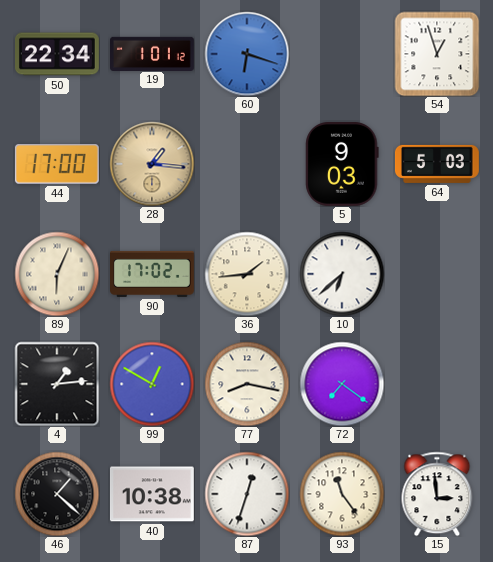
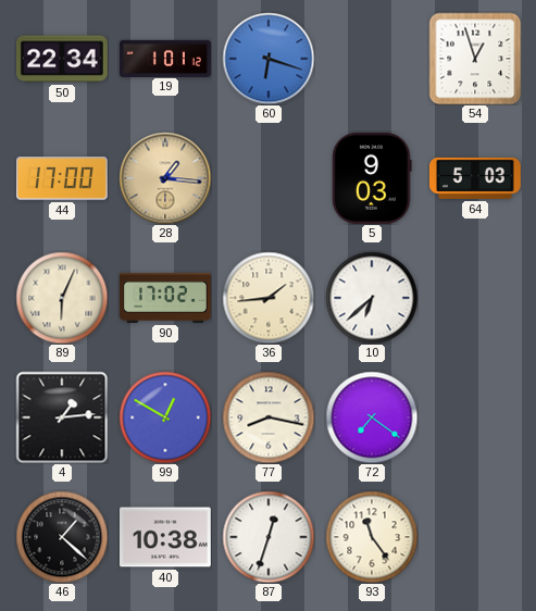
15: 2:59 -> none (437, 494)
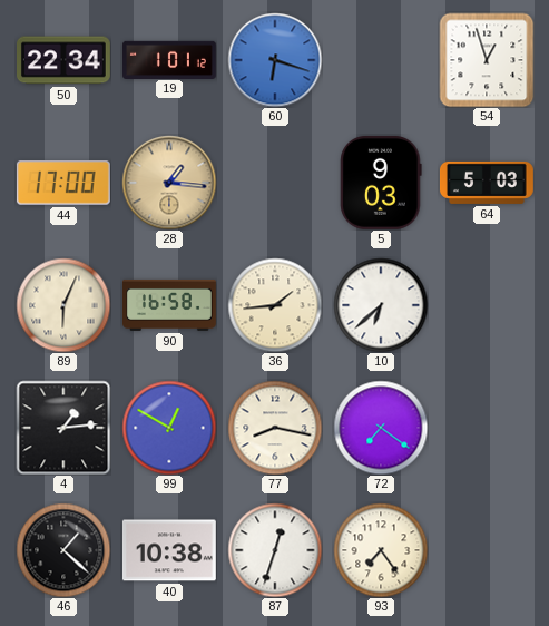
90: 17:02 -> 16:58 (170, 305)
93: 11:24 -> 7:24 (381, 550)
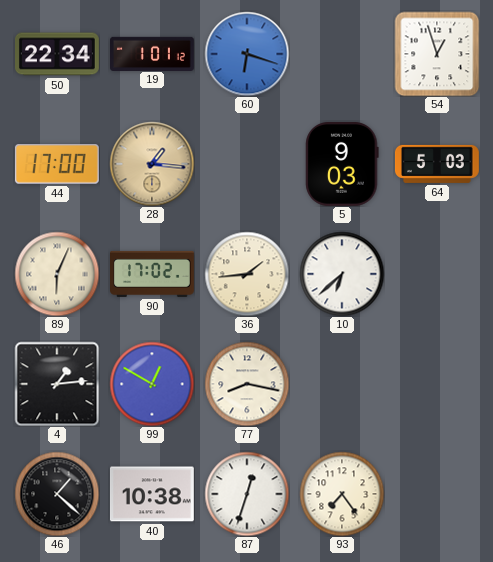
90: 16:58 -> 17:02 (153, 274)
72: 7:21 -> none (381, 428)
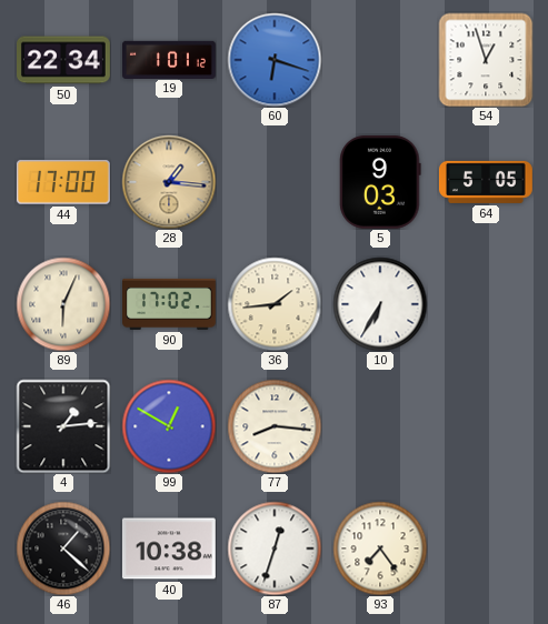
64: 5:03 -> 5:05 (486, 182)
10: 6:38 -> 6:35 (380, 304)
77: 8:17 -> 8:16 (275, 426)
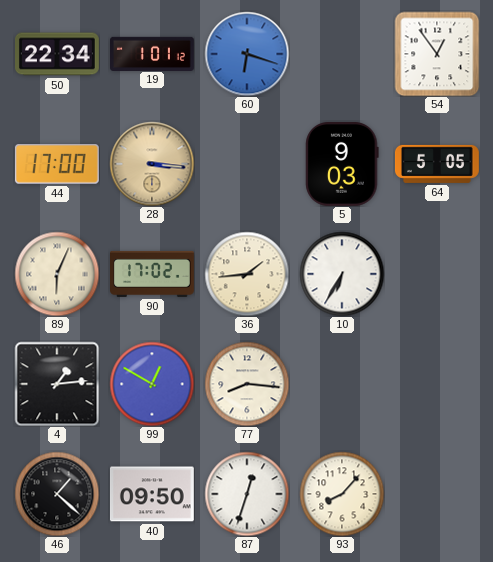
54: 12:57 -> 12:54 (437, 54)
28: 1:16 -> 3:16 (152, 164)
40: 10:38 -> 09:50 (152, 494)
93: 7:24 -> 8:07 (342, 494)
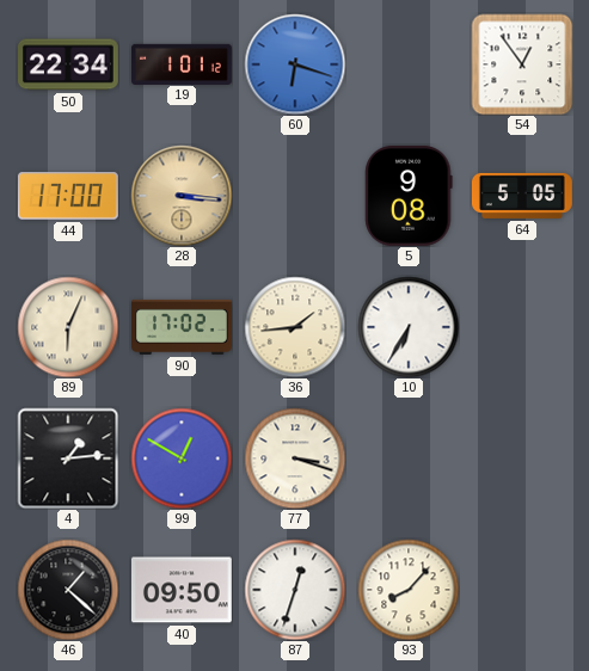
5: 9:03 -> 9:08 (409, 196)
77: 8:16 -> 3:18 (295, 458)
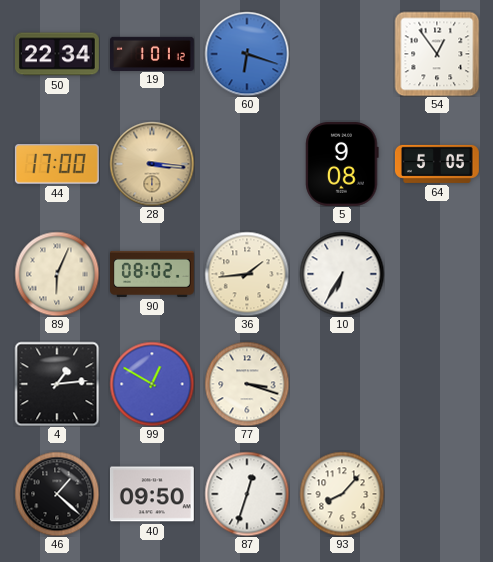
90: 17:02 -> 08:02 (153, 274)
